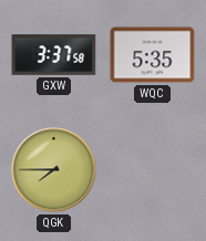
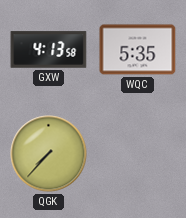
GXW: 3:37 -> 4:13 (49, 50)
QGK: 7:45 -> 7:37 (49, 154)
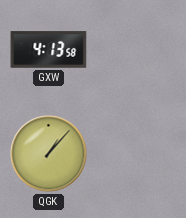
WQC: 5:35 -> none (138, 50)
QGK: 7:37 -> 1:07 (49, 154)
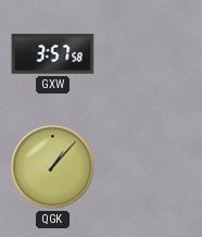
GXW: 4:13 -> 3:57 (53, 54)
